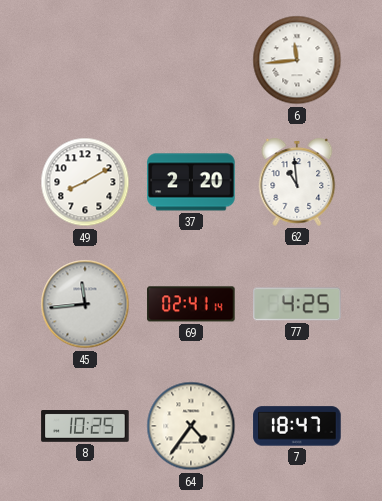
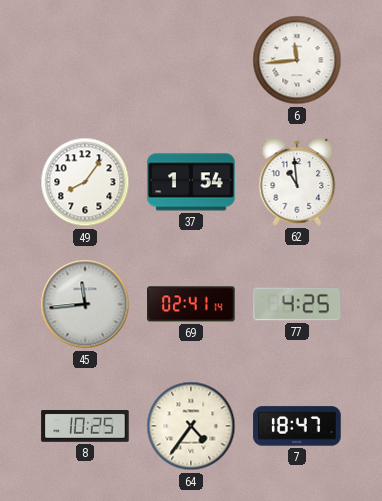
49: 8:10 -> 8:06 (85, 182)
37: 2:20 -> 1:54 (191, 182)
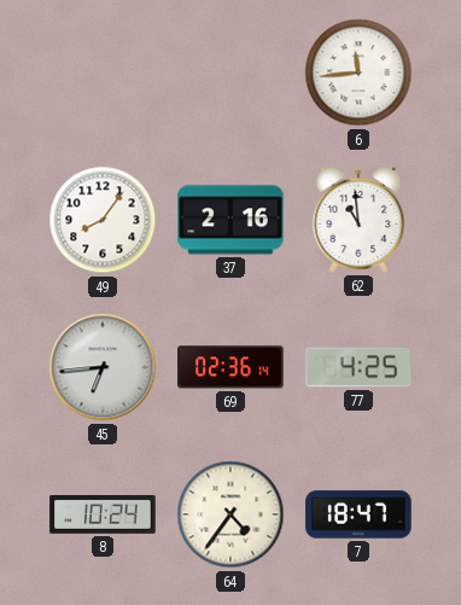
37: 1:54 -> 2:16 (230, 220)
45: 11:44 -> 6:44 (103, 367)
69: 02:41 -> 02:36 (230, 367)
8: 10:25 -> 10:24 (103, 516)
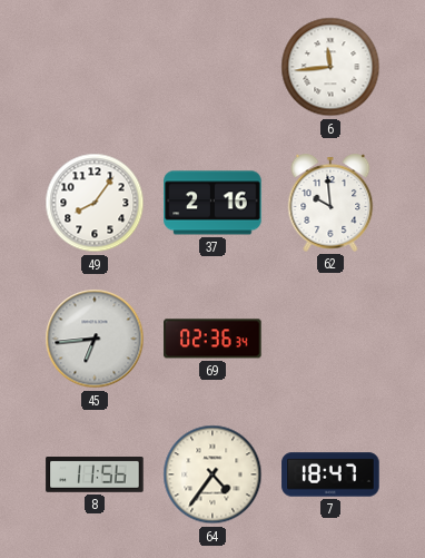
62: 10:59 -> 9:59 (330, 204)
69: 02:36:14 -> 02:36:34 (212, 339)
77: 4:25 -> none (358, 367)
8: 10:24 -> 11:56 (95, 476)
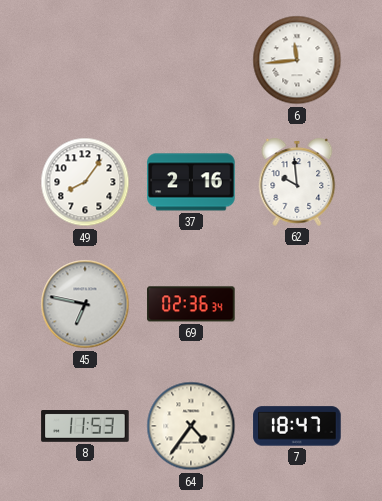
45: 6:44 -> 6:47 (85, 304)
8: 11:56 -> 11:53 (85, 427)
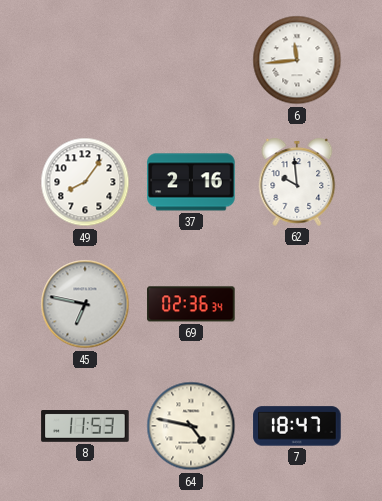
64: 4:36 -> 4:47 (191, 426)
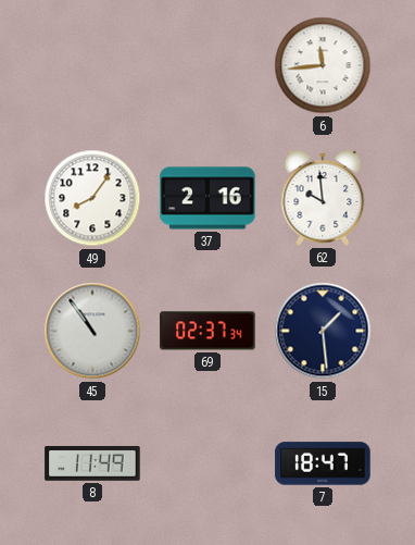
45: 6:47 -> 10:54 (92, 331)
69: 02:36 -> 02:37 (207, 331)
15: none -> 1:29 (323, 331)
8: 11:53 -> 11:49 (92, 465)
64: 4:47 -> none (191, 426)
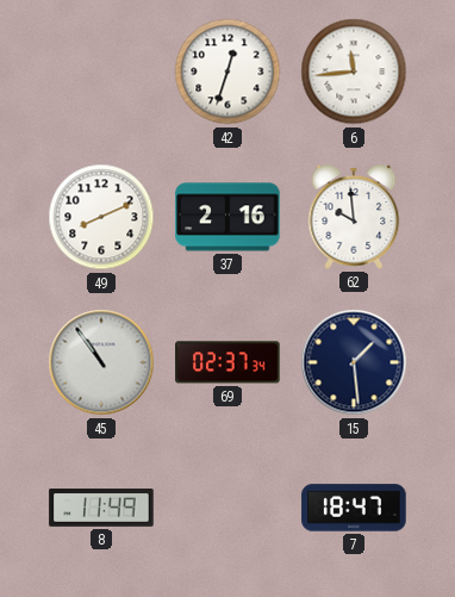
42: none -> 12:33 (227, 71)
49: 8:06 -> 8:11 (101, 217)
